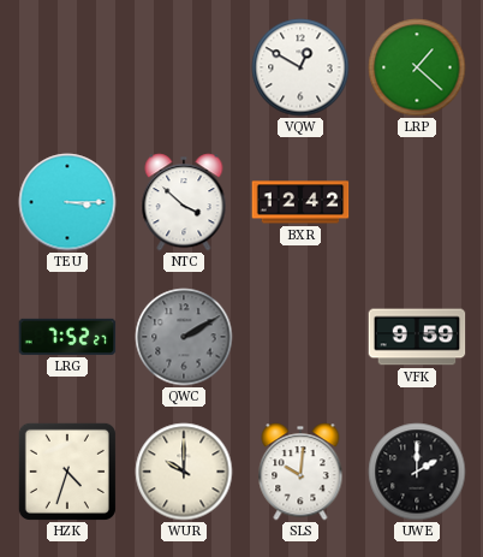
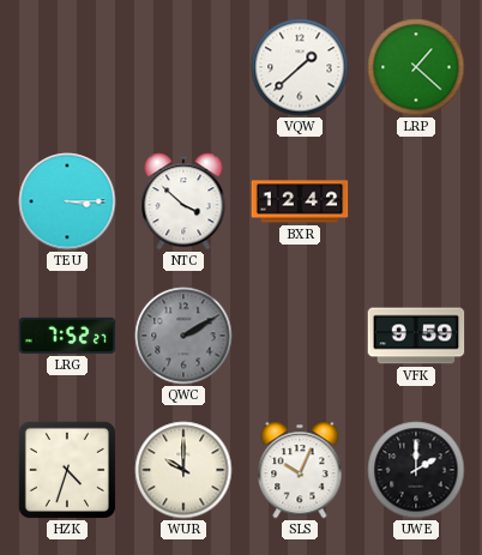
VQW: 12:50 -> 1:38 (300, 67)
SLS: 10:01 -> 10:04 (300, 470)
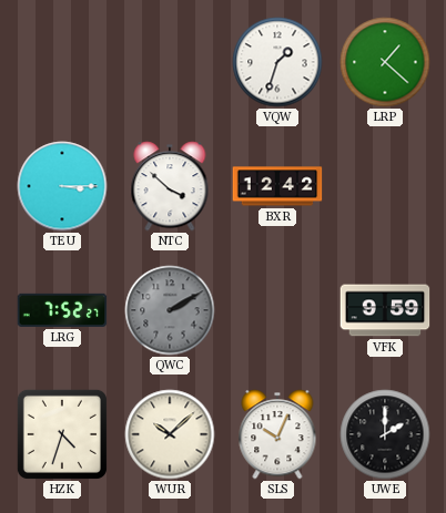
VQW: 1:38 -> 1:33 (277, 62)
WUR: 10:00 -> 10:08 (170, 434)
